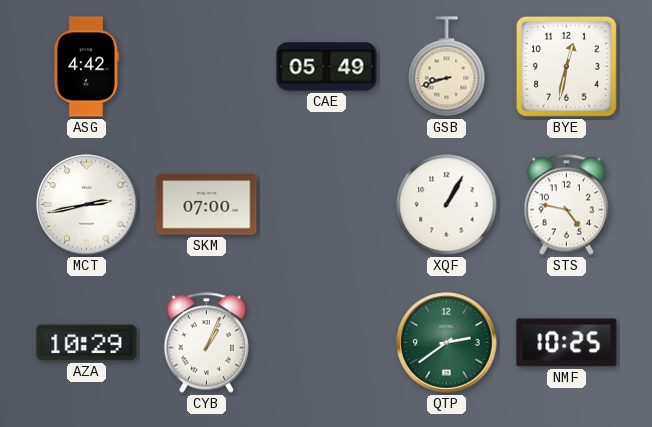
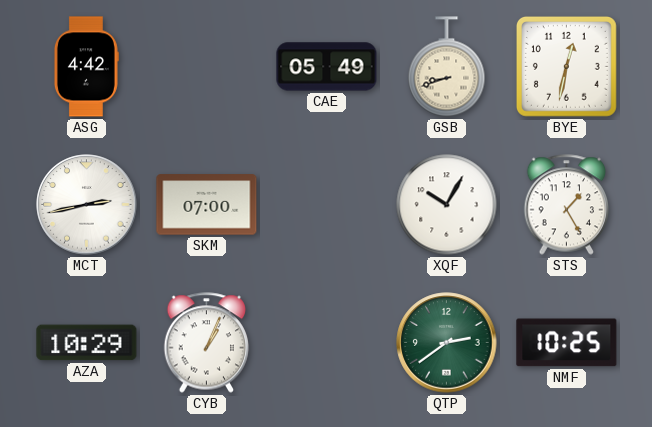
XQF: 1:05 -> 10:05 (447, 205)
STS: 4:47 -> 1:25 (567, 205)
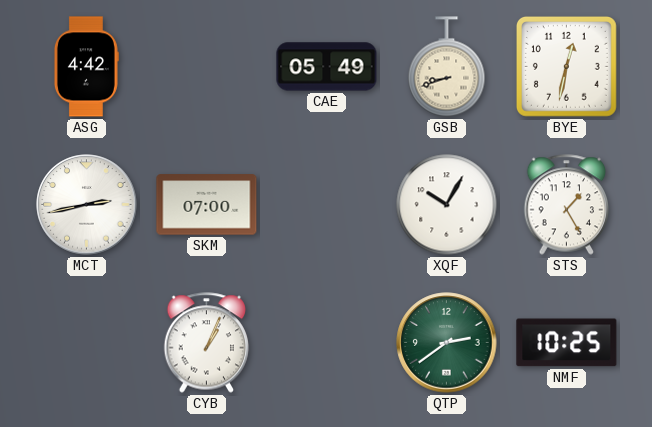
AZA: 10:29 -> none (87, 343)
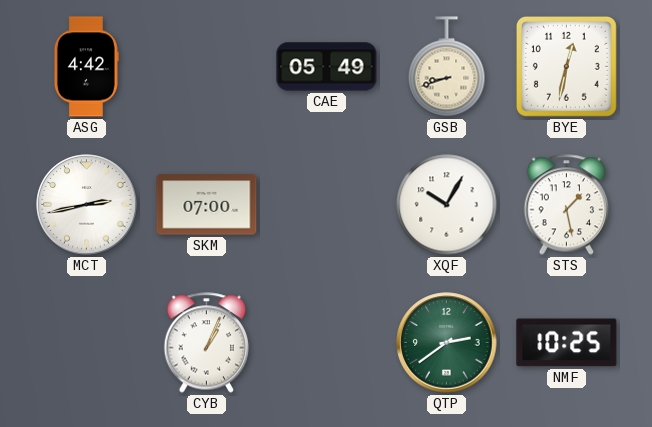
STS: 1:25 -> 1:28 (567, 205)
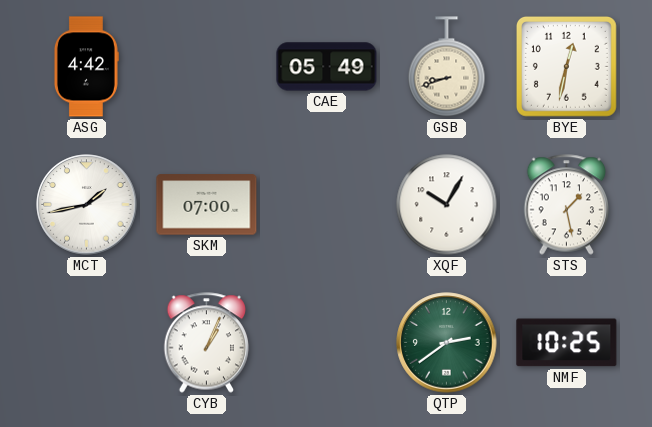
MCT: 2:43 -> 1:43 (87, 205)
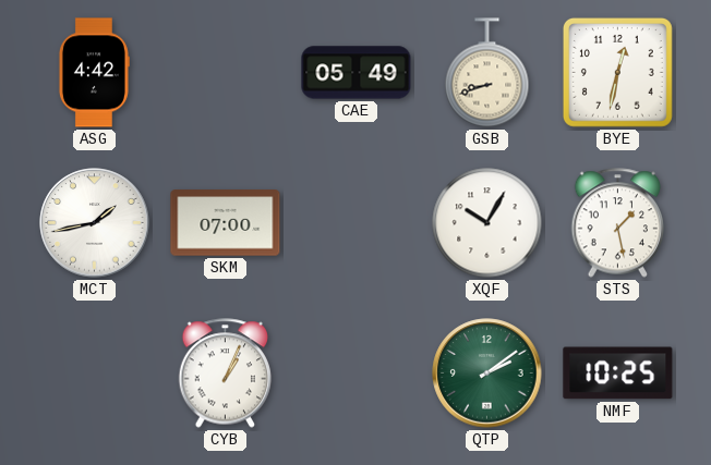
QTP: 2:39 -> 2:09 (487, 374)
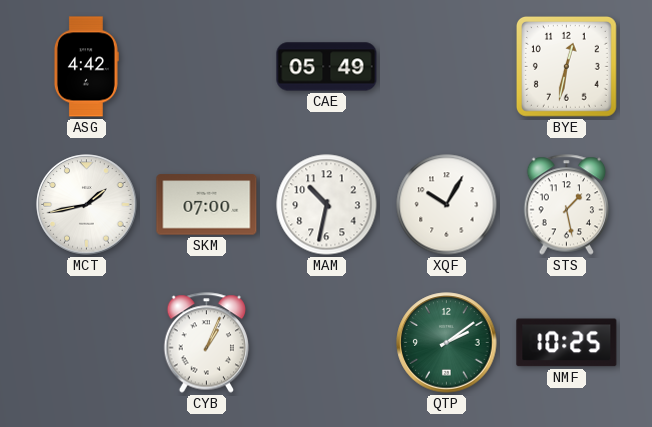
GSB: 8:42 -> none (487, 73)
MAM: none -> 10:32 (327, 205)
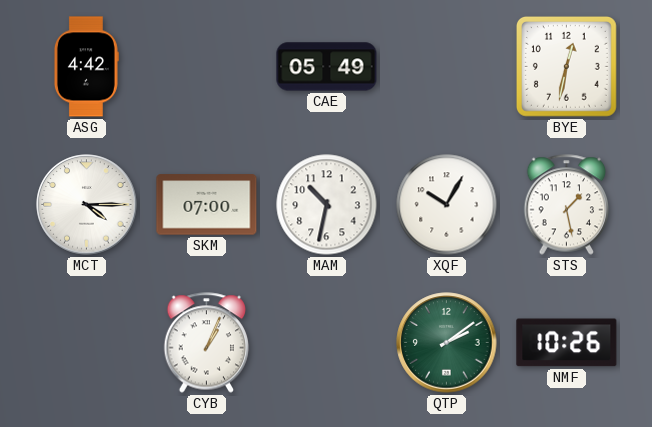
MCT: 1:43 -> 4:15 (87, 205)
NMF: 10:25 -> 10:26 (567, 343)
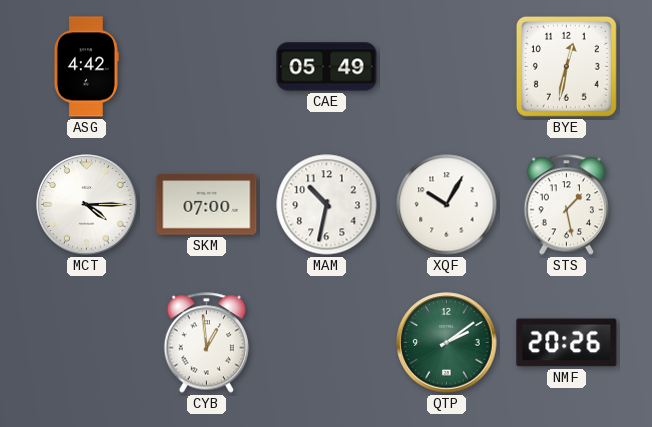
CYB: 1:04 -> 12:59 (207, 343)
NMF: 10:26 -> 20:26 (567, 343)
